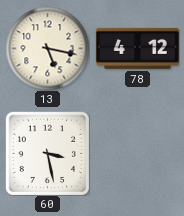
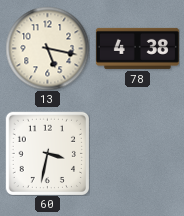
78: 4:12 -> 4:38 (137, 48)
60: 3:28 -> 3:32 (47, 153)
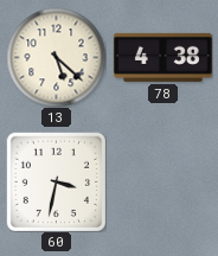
13: 5:17 -> 5:22 (56, 57)
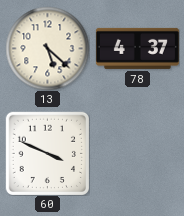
78: 4:38 -> 4:37 (137, 48)
60: 3:32 -> 3:49 (47, 153)
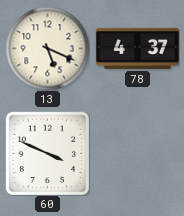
13: 5:22 -> 5:19 (47, 48)
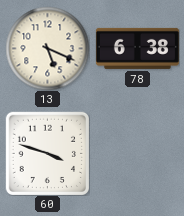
78: 4:37 -> 6:38 (137, 48)
60: 3:49 -> 3:48 (47, 153)
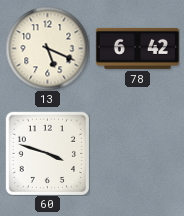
78: 6:38 -> 6:42 (137, 48)
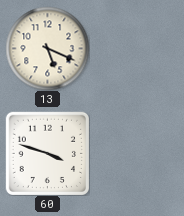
78: 6:42 -> none (137, 48)
